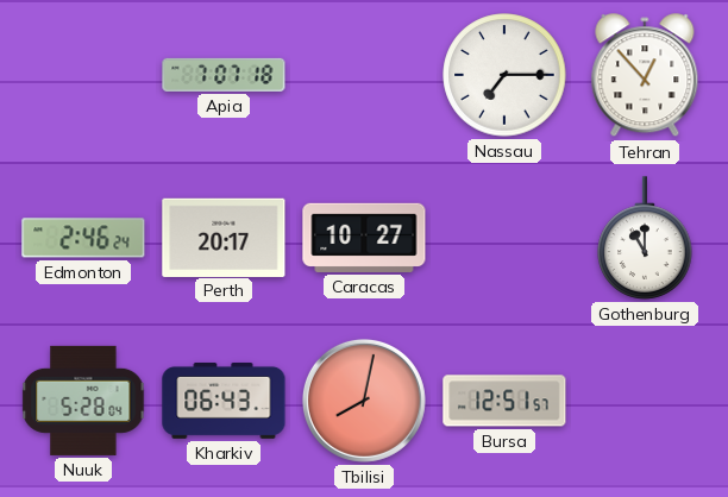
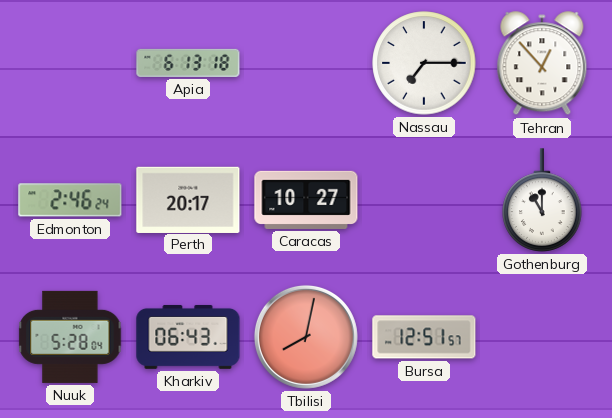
Apia: 7:07 -> 6:13 (188, 63)
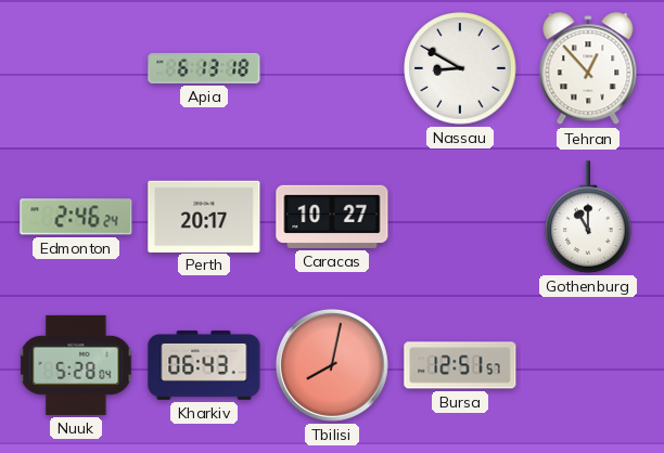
Nassau: 7:15 -> 8:50 (460, 68)
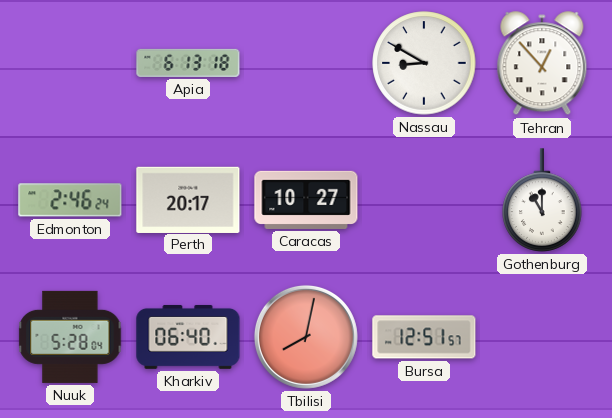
Kharkiv: 06:43 -> 06:40 (188, 337)
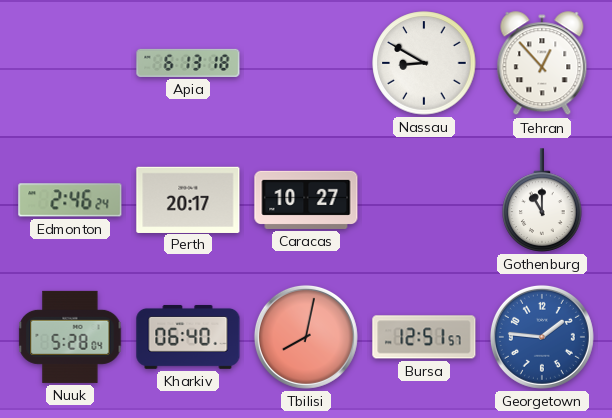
Georgetown: none -> 1:46 (542, 337)
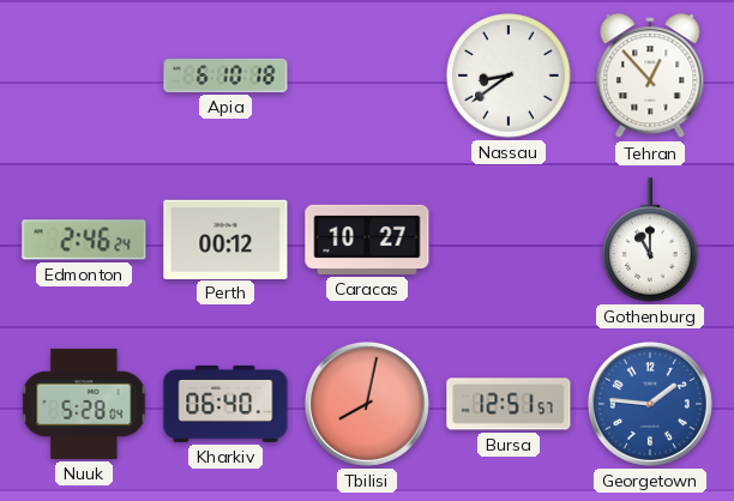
Apia: 6:13 -> 6:10 (225, 76)
Nassau: 8:50 -> 8:39 (509, 76)
Perth: 20:17 -> 00:12 (225, 239)
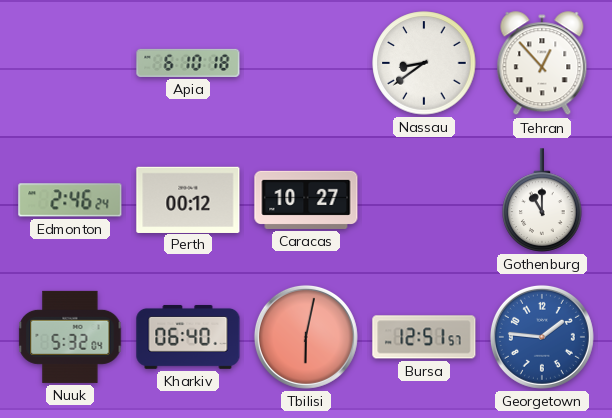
Nuuk: 5:28 -> 5:32 (70, 337)
Tbilisi: 8:02 -> 6:02 (306, 337)
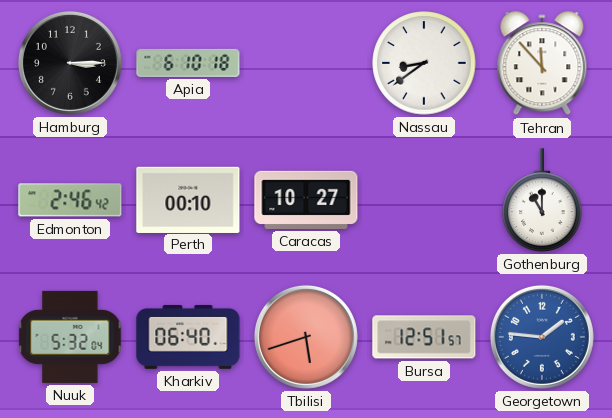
Hamburg: none -> 3:15 (70, 63)
Tehran: 12:53 -> 11:53 (542, 64)
Edmonton: 2:46:24 -> 2:46:42 (70, 200)
Perth: 00:12 -> 00:10 (188, 199)
Tbilisi: 6:02 -> 5:42 (306, 337)
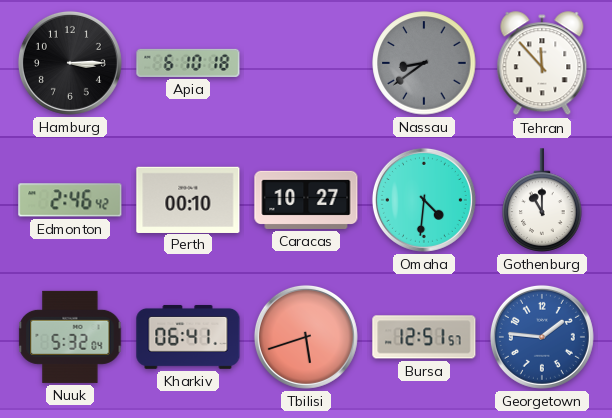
Nassau dial: white -> grey (424, 63)
Omaha: none -> 4:31 (424, 200)
Kharkiv: 06:40 -> 06:41 (188, 337)
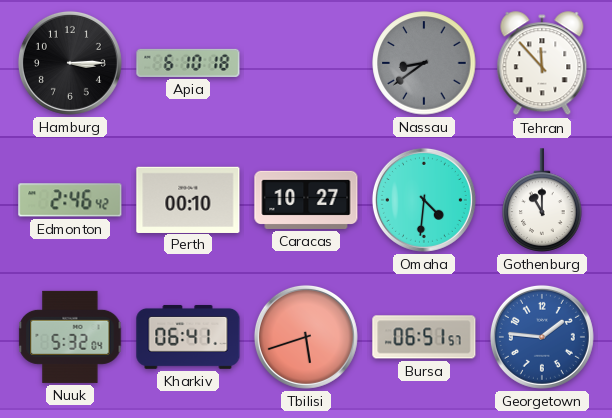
Bursa: 12:51 -> 06:51 (424, 337)
